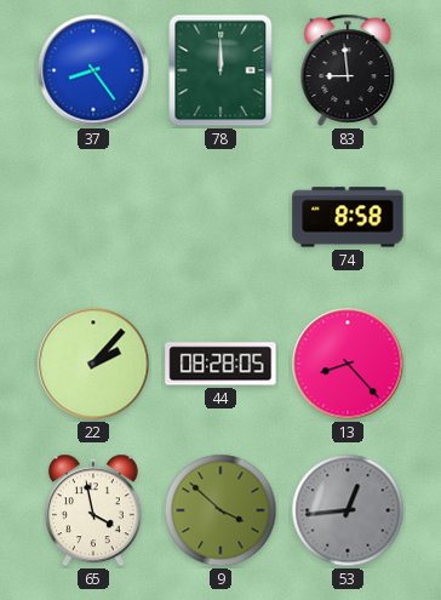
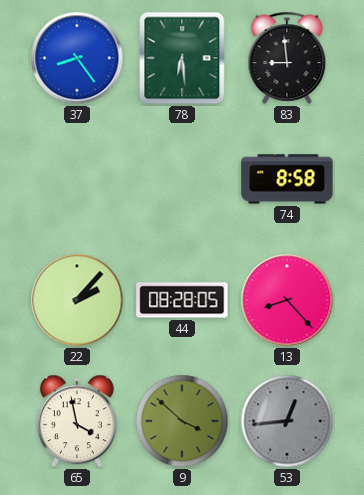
78: 12:00 -> 6:29 (182, 58)
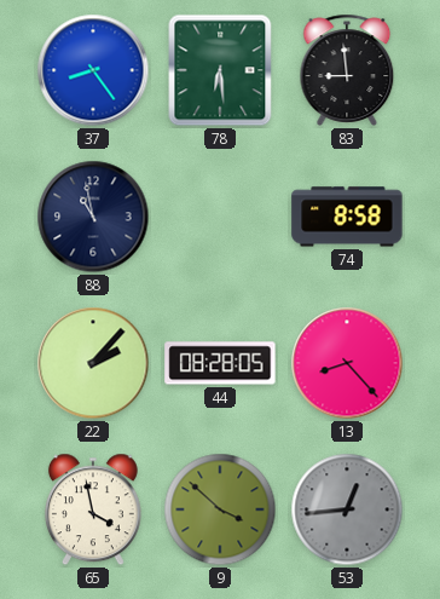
88: none -> 10:58 (93, 217)
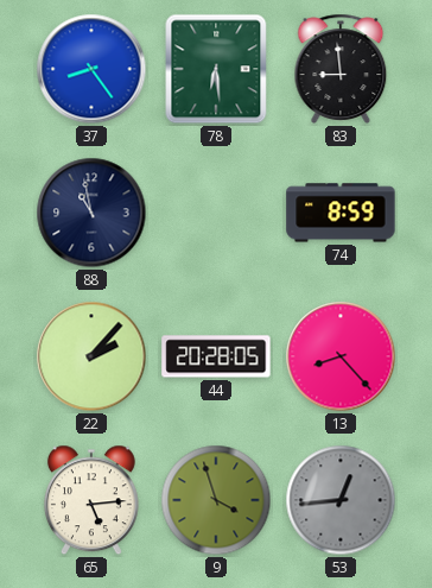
74: 8:58 -> 8:59 (341, 213)
44: 08:28 -> 20:28 (216, 356)
65: 3:58 -> 5:14 (91, 500)
9: 3:52 -> 3:57 (216, 500)
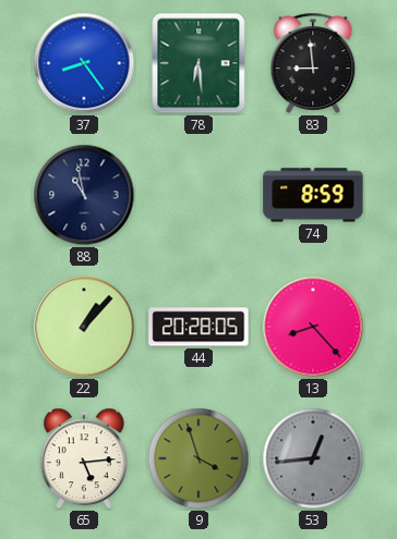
22: 2:07 -> 1:07 (84, 327)
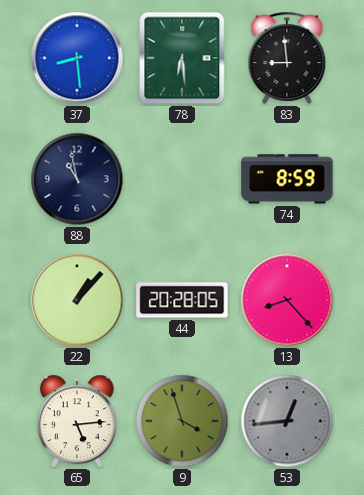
37: 8:24 -> 8:29 (77, 58)
